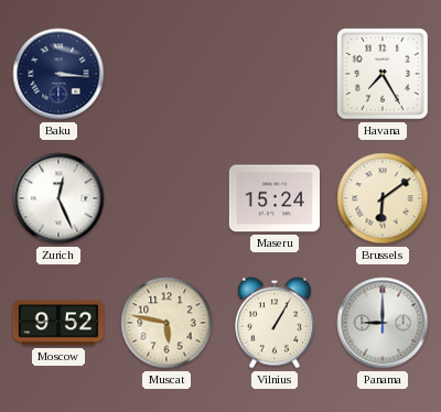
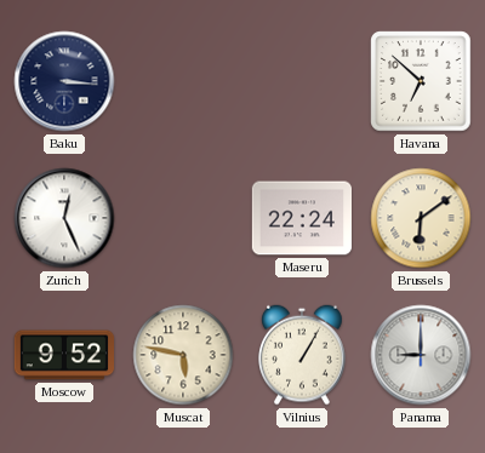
Havana: 7:25 -> 6:52 (421, 81)
Maseru: 15:24 -> 22:24 (301, 218)
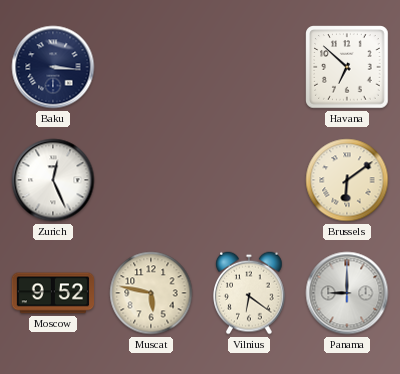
Maseru: 22:24 -> none (301, 218)
Vilnius: 1:05 -> 6:21 (249, 293)
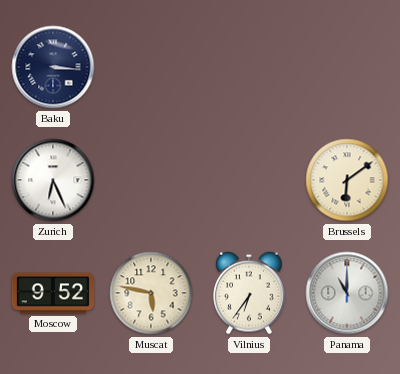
Havana: 6:52 -> none (347, 67)
Zurich: 12:26 -> 6:26 (53, 180)
Vilnius: 6:21 -> 6:36 (249, 293)
Panama: 9:00 -> 11:00 (347, 293)
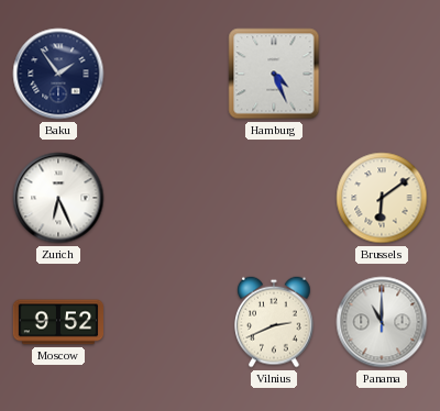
Baku: 3:16 -> 1:54 (58, 74)
Hamburg: none -> 4:26 (274, 74)
Muscat: 5:47 -> none (151, 293)
Vilnius: 6:36 -> 2:41 (274, 322)
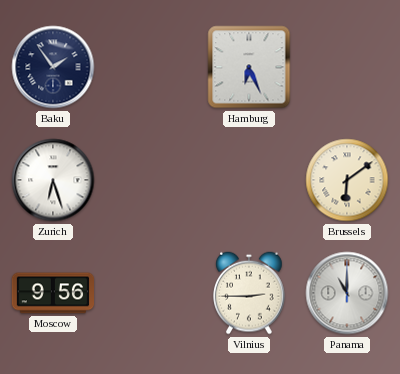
Hamburg: 4:26 -> 6:26 (249, 67)
Zurich: 6:26 -> 6:27 (53, 180)
Moscow: 9:52 -> 9:56 (53, 293)
Vilnius: 2:41 -> 2:45 (249, 293)
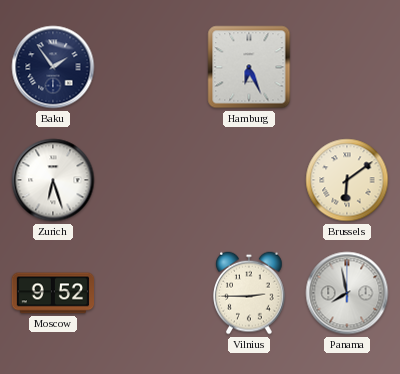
Moscow: 9:56 -> 9:52 (53, 293)
Panama: 11:00 -> 7:58 (347, 293)
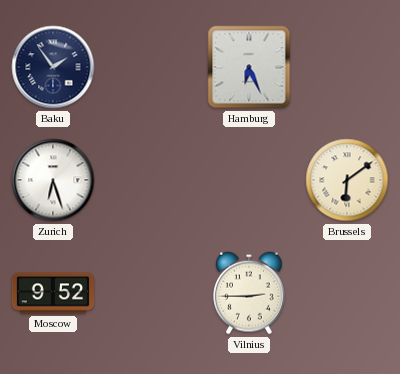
Panama: 7:58 -> none (347, 293)
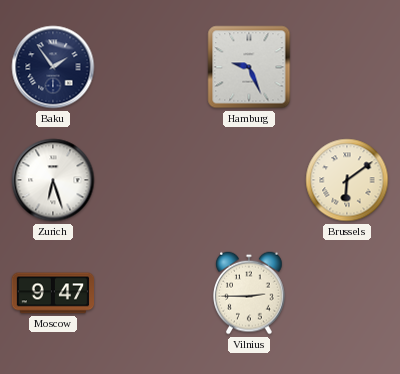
Hamburg: 6:26 -> 9:26 (249, 67)
Moscow: 9:52 -> 9:47 (53, 293)
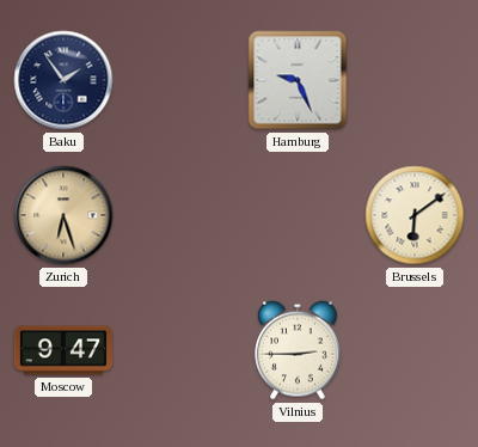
Zurich dial: white -> champagne (63, 215)
